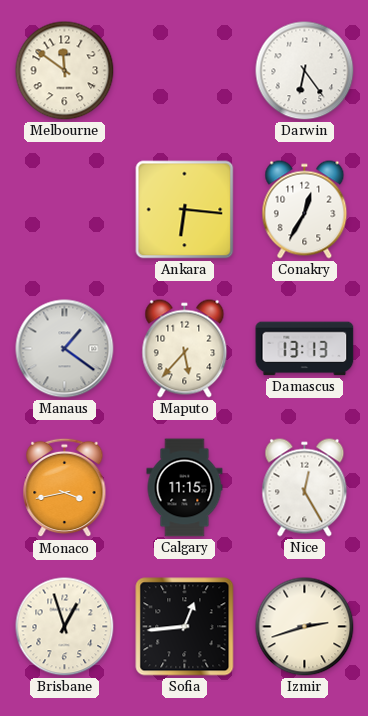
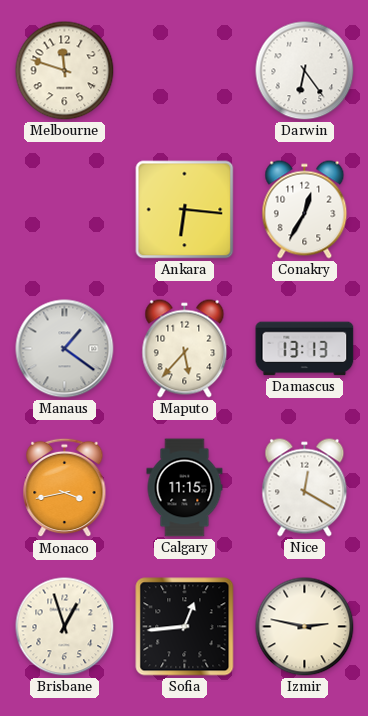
Melbourne: 11:51 -> 11:48 (65, 71)
Nice: 12:25 -> 12:20 (305, 488)
Izmir: 2:42 -> 2:47 (305, 627)
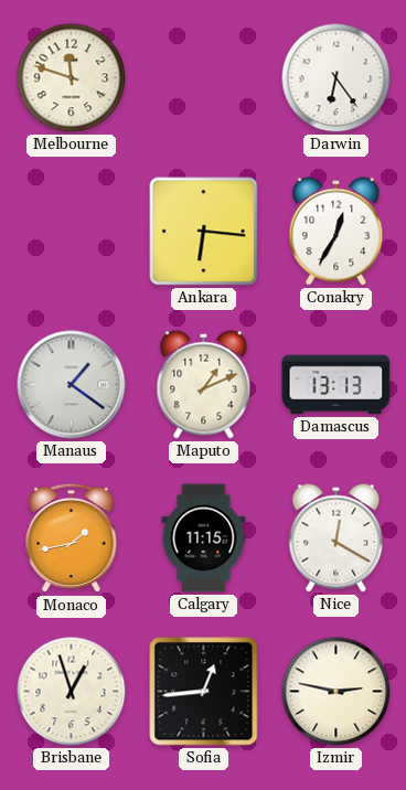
Maputo: 5:37 -> 1:11 (204, 385)
Monaco: 3:43 -> 1:43 (72, 538)
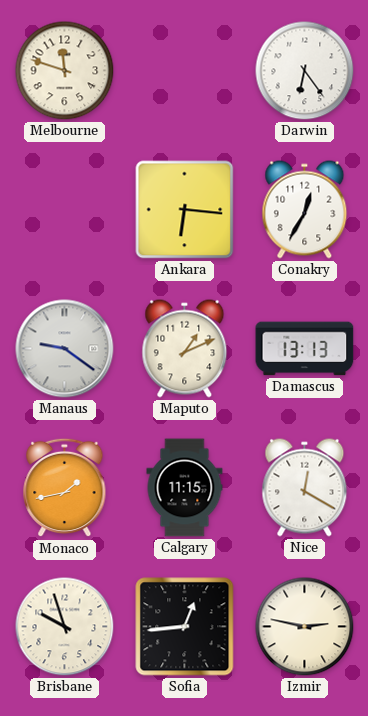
Manaus: 1:21 -> 9:21 (65, 349)
Brisbane: 12:57 -> 9:57 (65, 627)
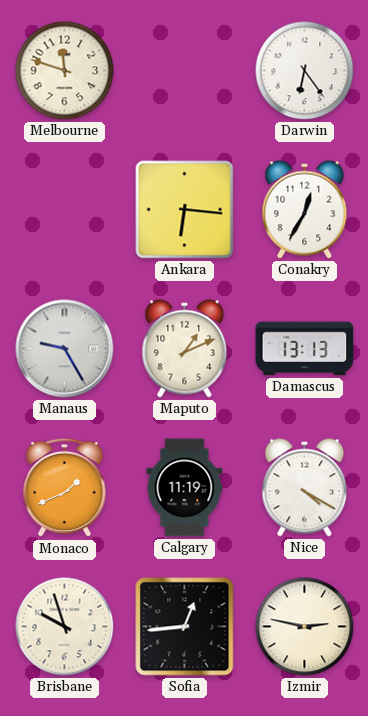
Manaus: 9:21 -> 9:25 (65, 349)
Monaco: 1:43 -> 1:41 (65, 488)
Calgary: 11:15 -> 11:19 (185, 488)
Nice: 12:20 -> 4:20 (305, 488)
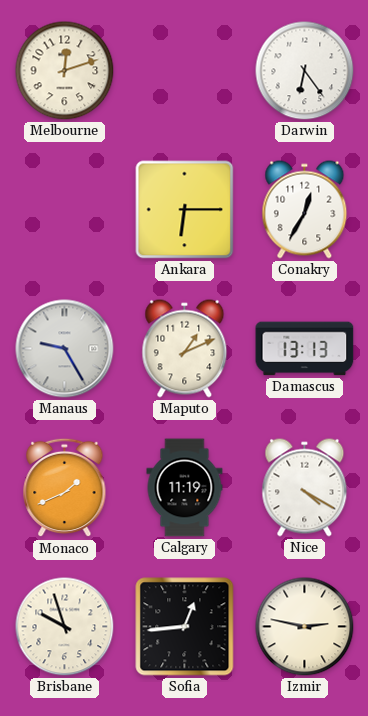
Melbourne: 11:48 -> 12:12 (65, 71)
Ankara: 6:16 -> 6:15 (185, 210)
